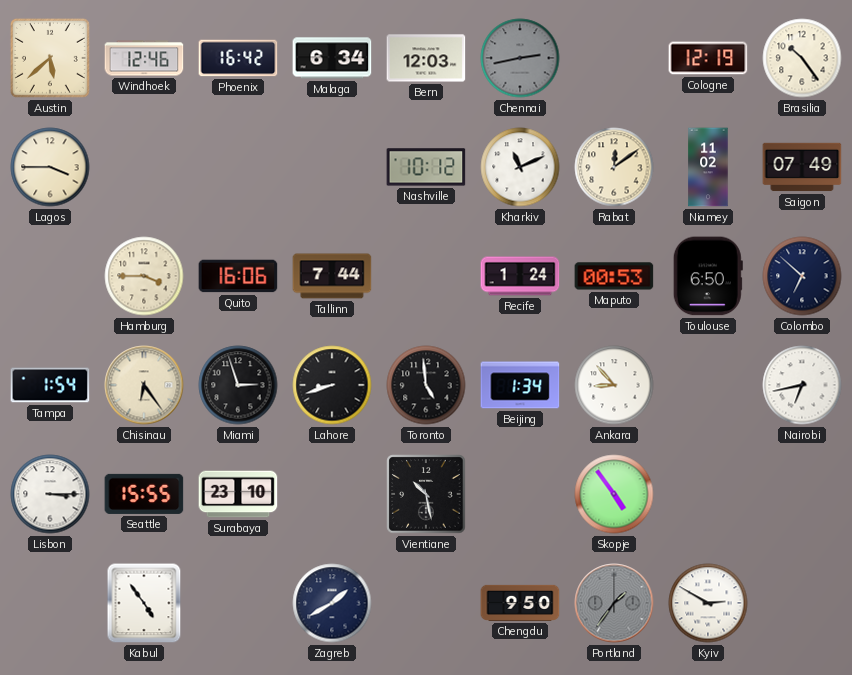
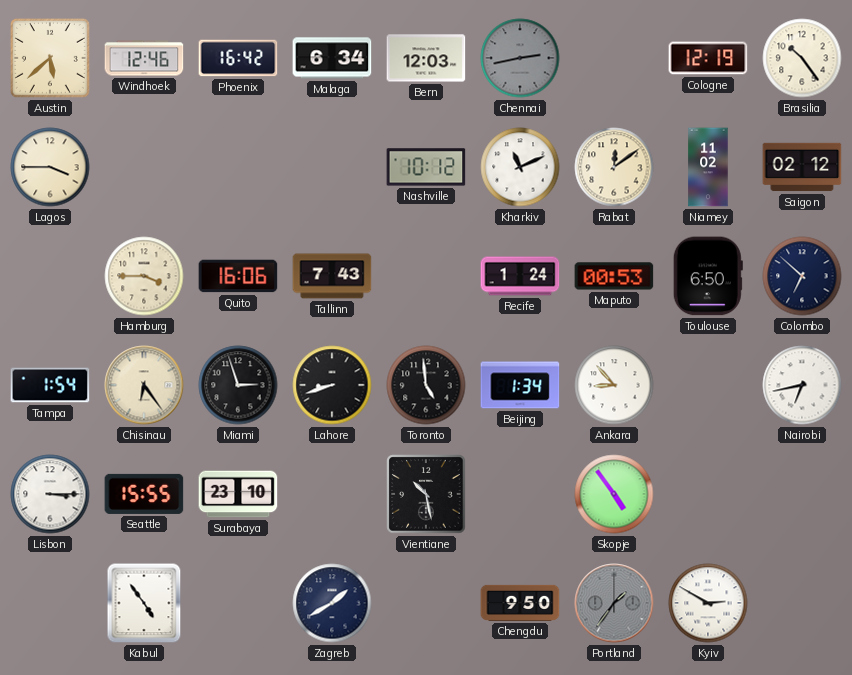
Saigon: 07:49 -> 02:12 (802, 167)
Tallinn: 7:44 -> 7:43 (332, 276)
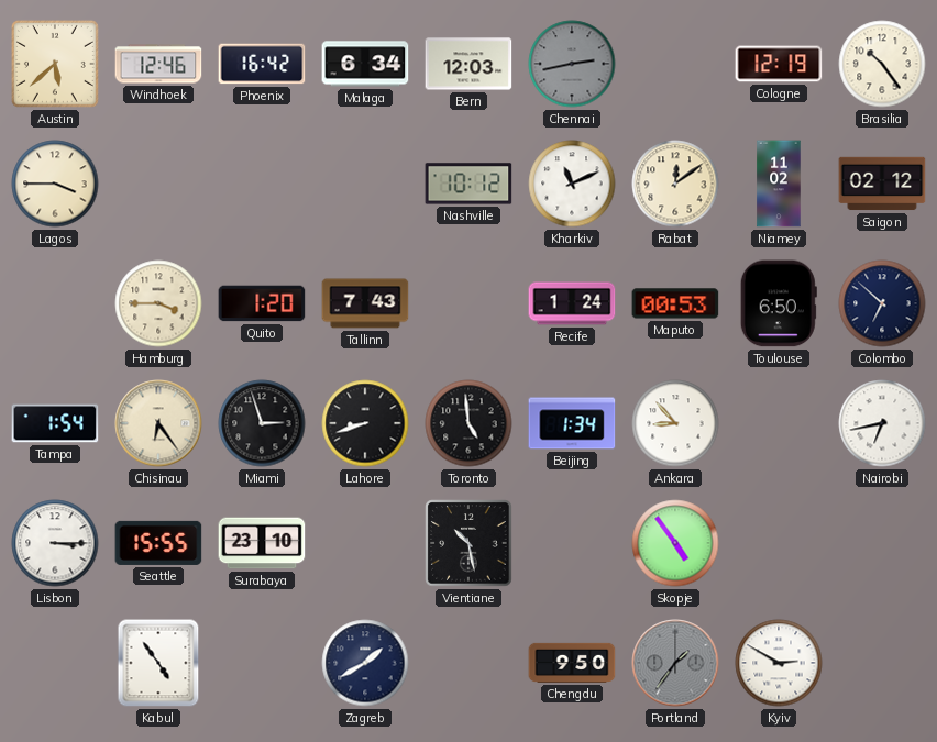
Quito: 16:06 -> 1:20 (262, 303)
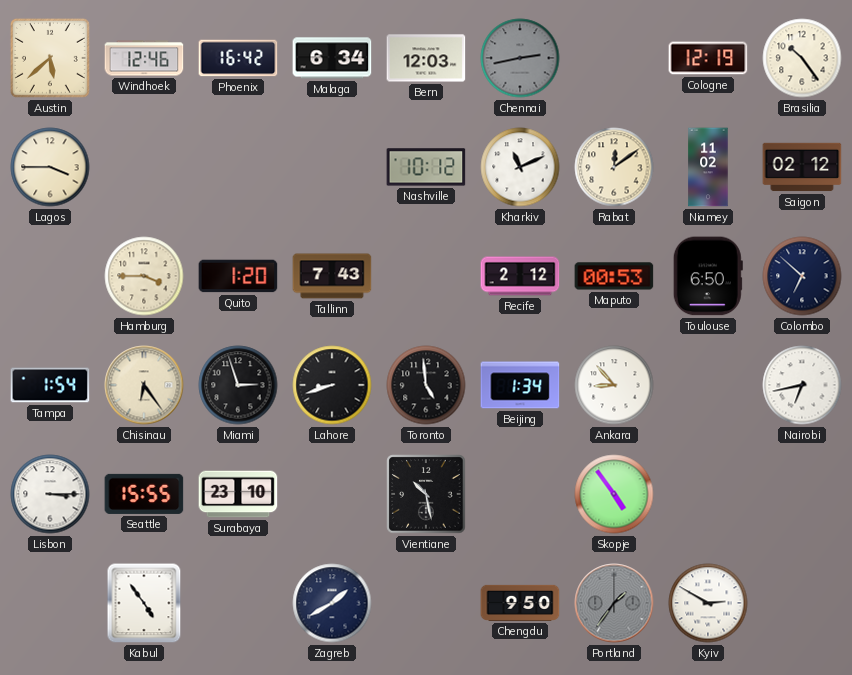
Recife: 1:24 -> 2:12 (520, 276)
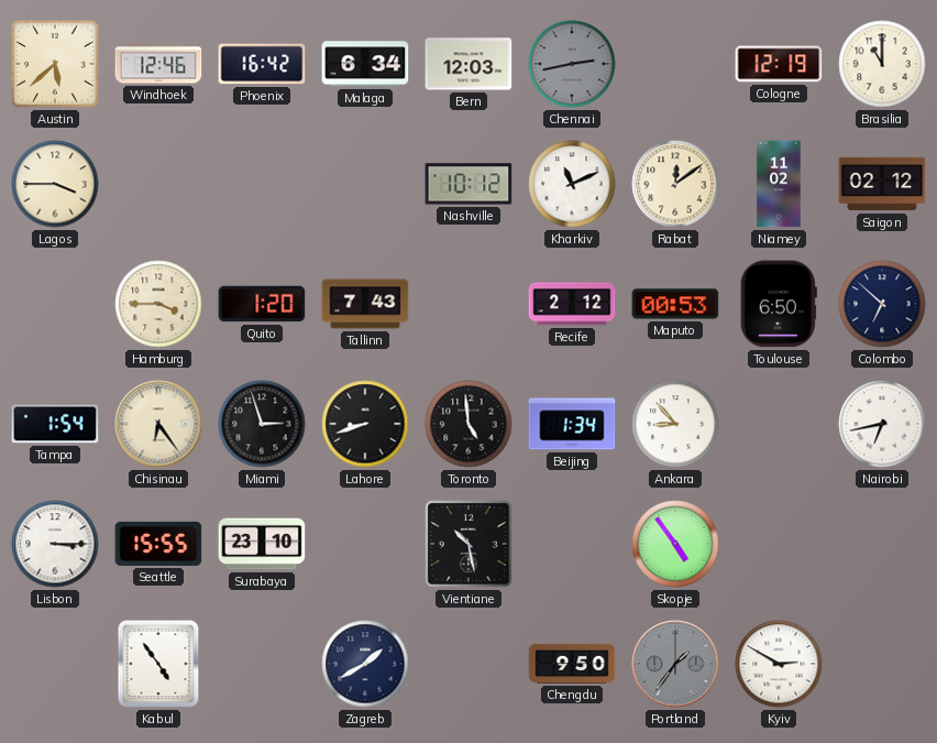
Brasilia: 10:24 -> 11:00 (882, 64)
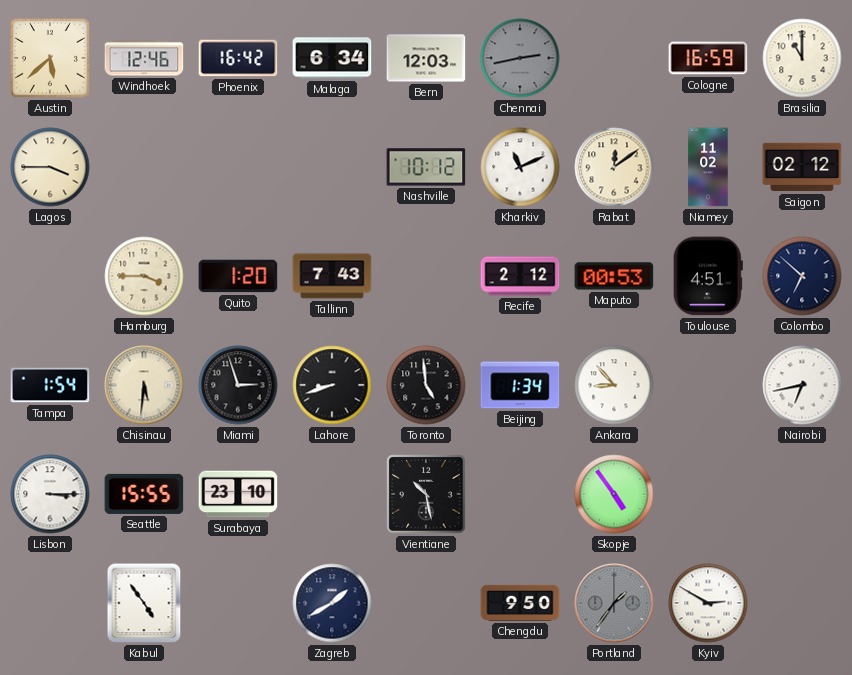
Cologne: 12:19 -> 16:59 (708, 58)
Toulouse: 6:50 -> 4:51 (708, 276)
Chisinau: 6:24 -> 5:31 (144, 385)
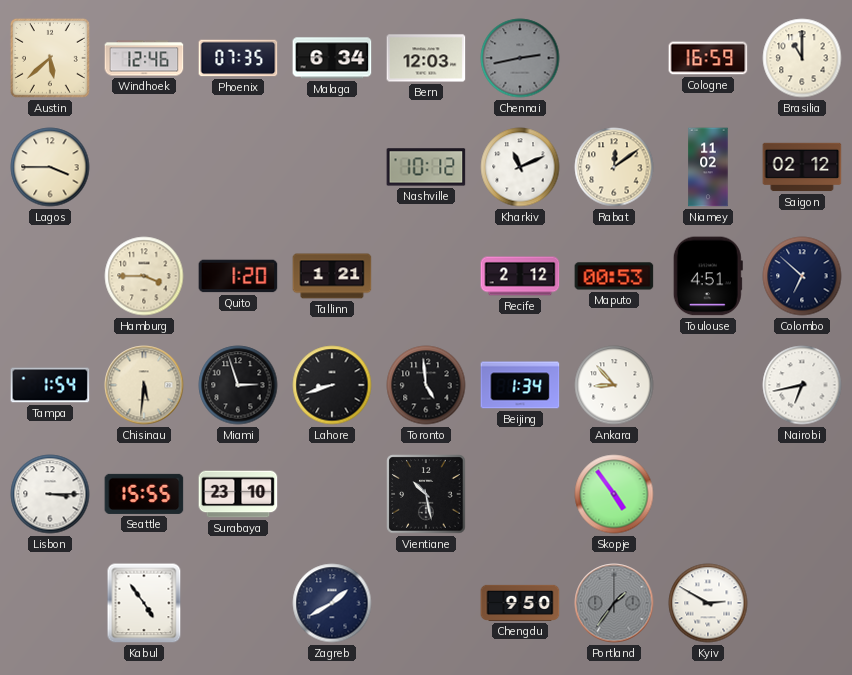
Phoenix: 16:42 -> 07:35 (238, 58)
Tallinn: 7:43 -> 1:21 (332, 276)
